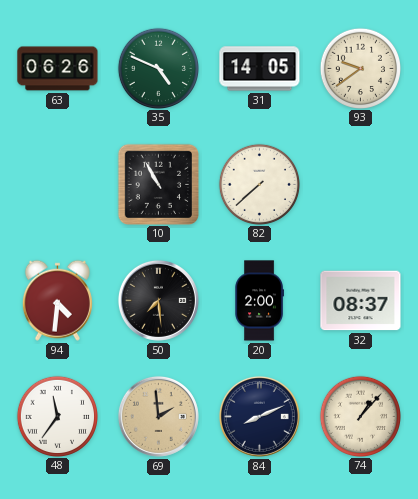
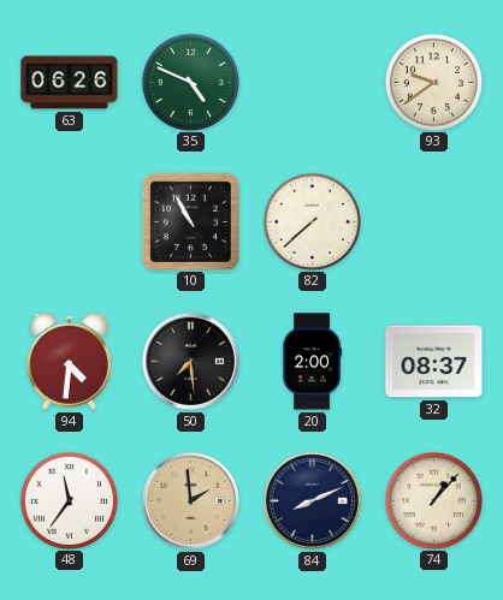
31: 14:05 -> none (260, 69)
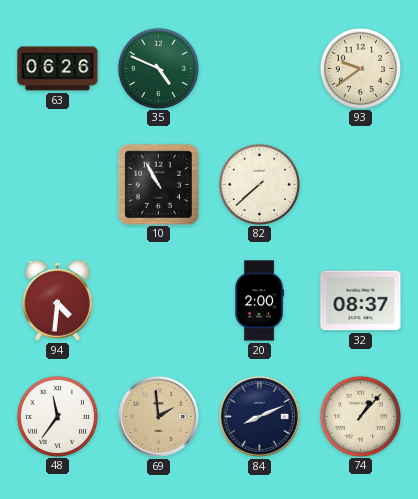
50: 7:29 -> none (190, 361)
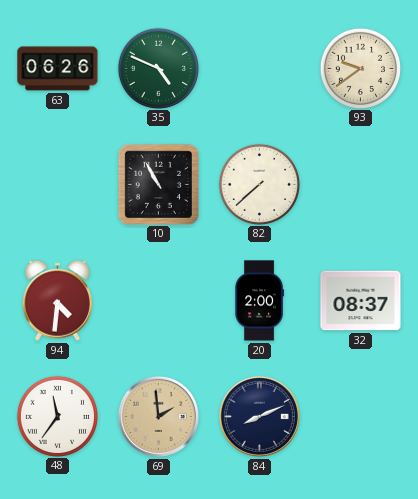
74: 1:07 -> none (360, 416)
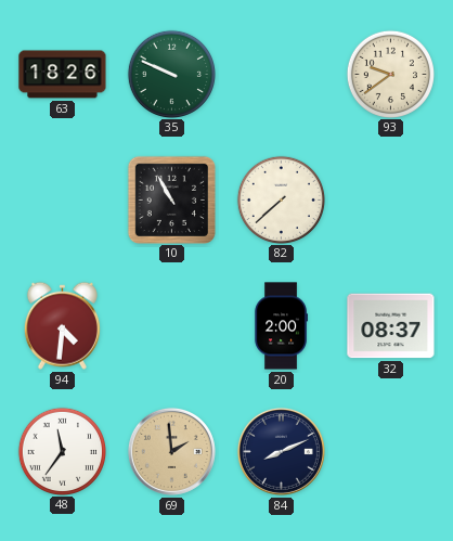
63: 06:26 -> 18:26 (63, 75)
35: 4:49 -> 9:49 (171, 74)
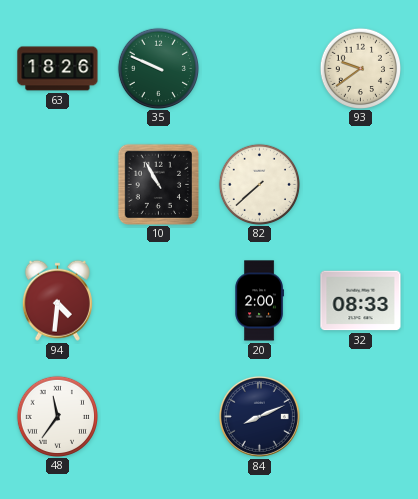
32: 08:37 -> 08:33 (361, 301)
69: 1:59 -> none (171, 451)
